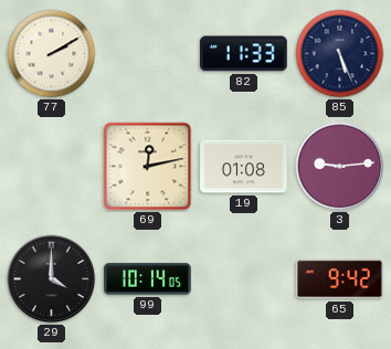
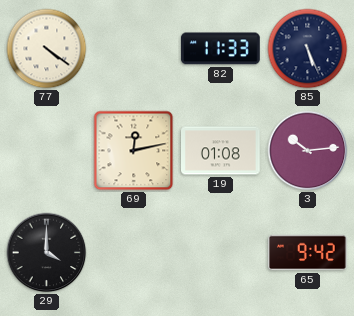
77: 2:10 -> 4:21 (47, 49)
3: 9:14 -> 10:14 (308, 151)
99: 10:14 -> none (148, 279)
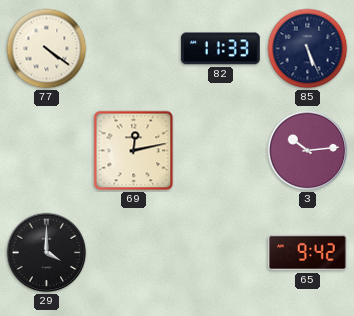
19: 01:08 -> none (221, 151)
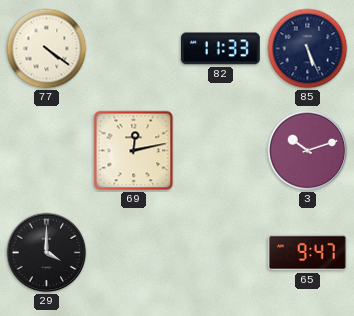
3: 10:14 -> 10:12 (308, 151)
65: 9:42 -> 9:47 (308, 253)
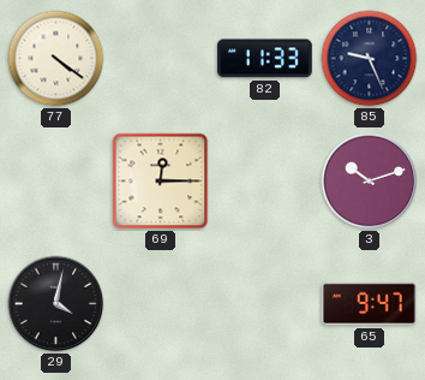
85: 5:26 -> 9:26 (370, 59)
69: 12:13 -> 12:15 (161, 182)
29: 4:00 -> 4:02 (56, 304)
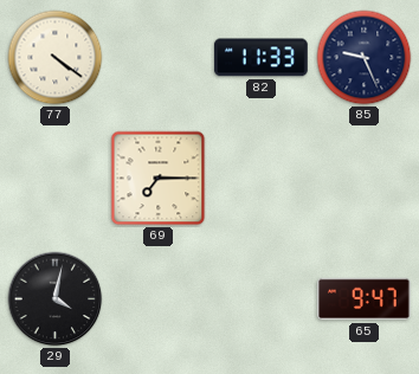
69: 12:15 -> 7:15 (159, 179)
3: 10:12 -> none (370, 182)
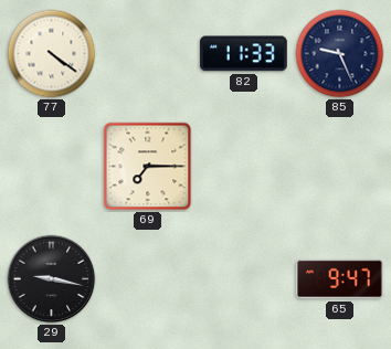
29: 4:02 -> 9:17 (52, 279)
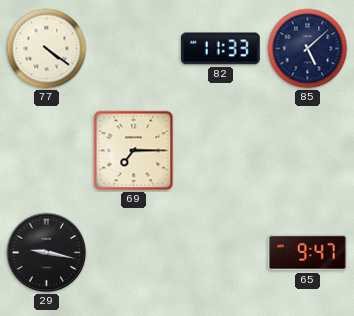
85: 9:26 -> 5:08 (308, 49)
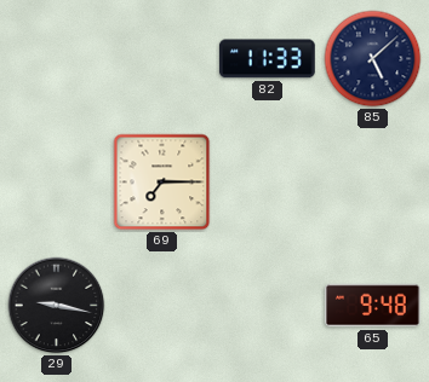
77: 4:21 -> none (47, 49)
65: 9:47 -> 9:48 (373, 306)
